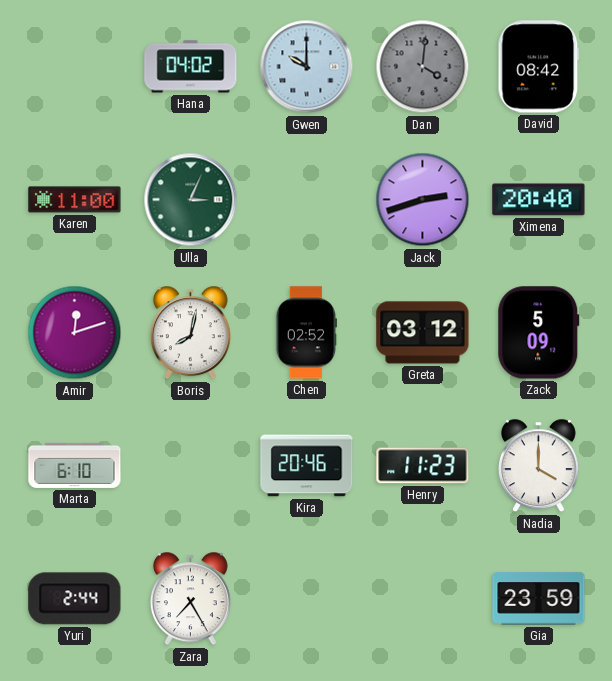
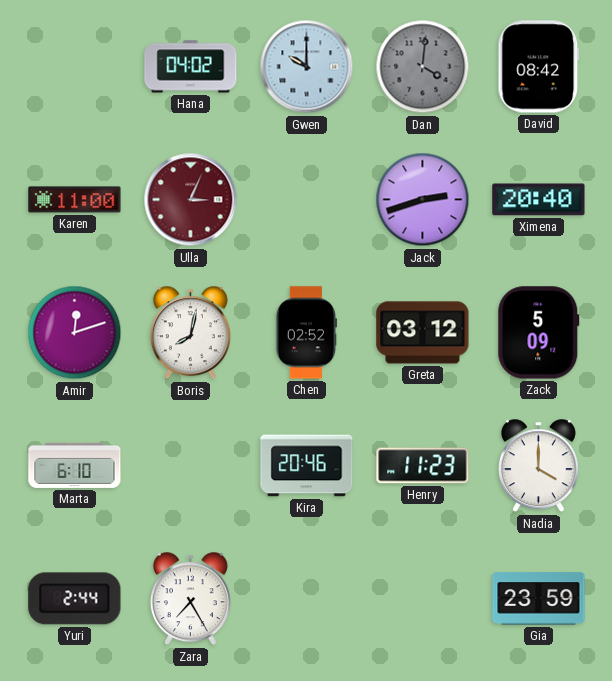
Ulla dial: green -> burgundy (191, 200)
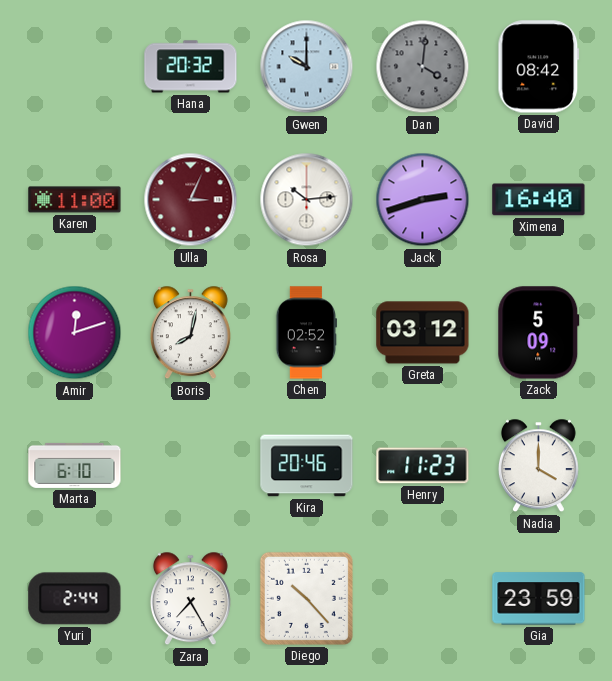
Hana: 04:02 -> 20:32 (191, 67)
Rosa: none -> 10:14 (307, 200)
Ximena: 20:40 -> 16:40 (539, 200)
Diego: none -> 10:23 (306, 598)
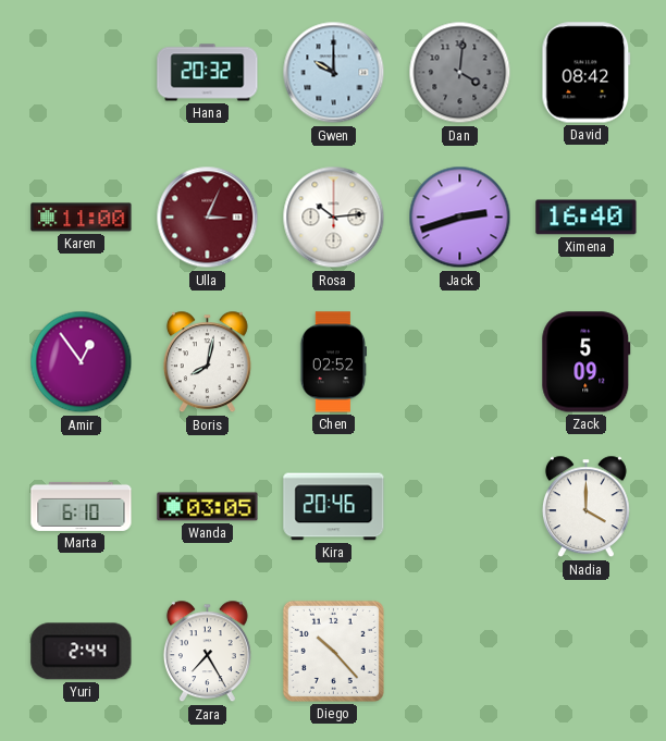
Amir: 12:12 -> 12:54 (82, 362)
Greta: 03:12 -> none (423, 333)
Wanda: none -> 03:05 (208, 507)
Henry: 11:23 -> none (423, 466)
Gia: 23:59 -> none (539, 599)
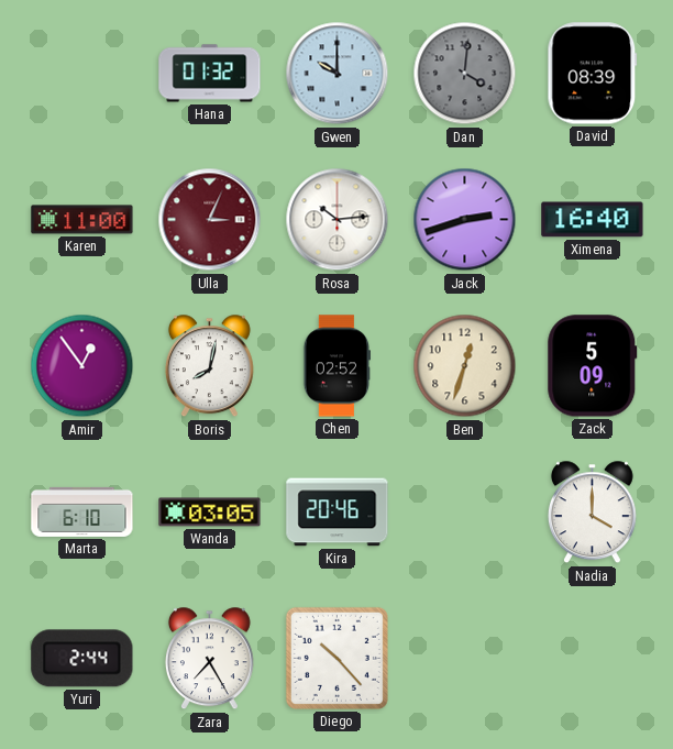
Hana: 20:32 -> 01:32 (210, 74)
David: 08:42 -> 08:39 (593, 74)
Ben: none -> 12:33 (465, 366)
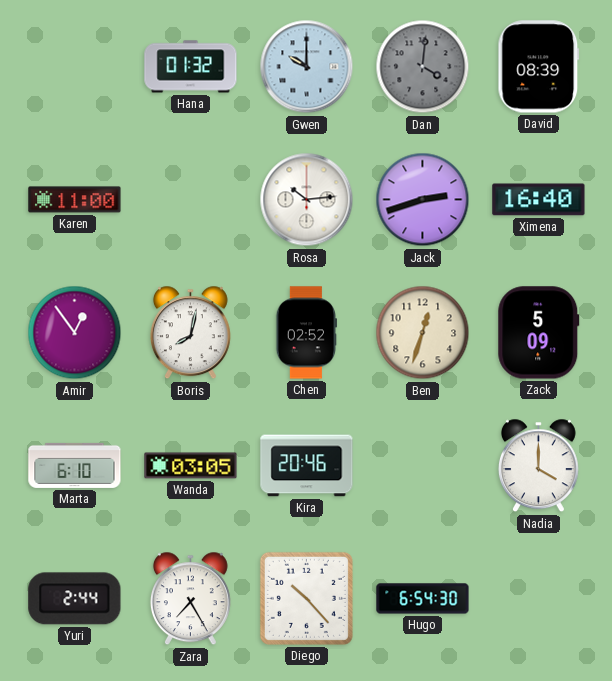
Ulla: 3:04 -> none (210, 220)
Hugo: none -> 6:54 (423, 599)
